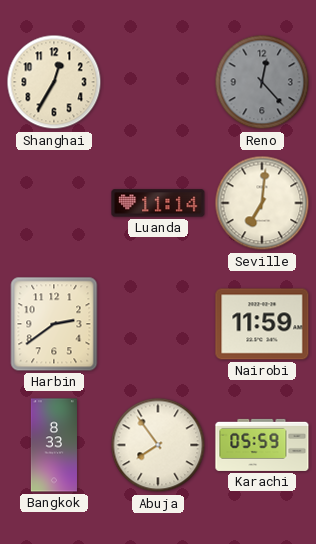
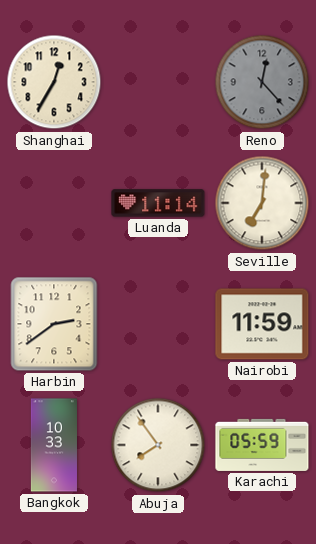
Bangkok: 8:33 -> 10:33 (54, 445)
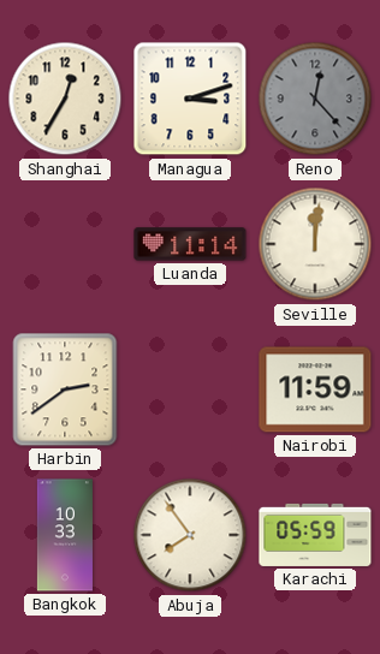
Managua: none -> 3:12 (190, 99)
Seville: 7:01 -> 12:01 (315, 244)
